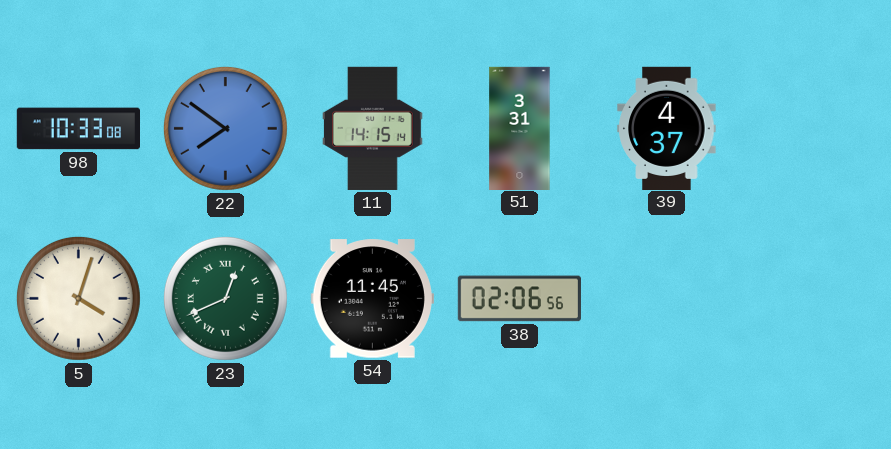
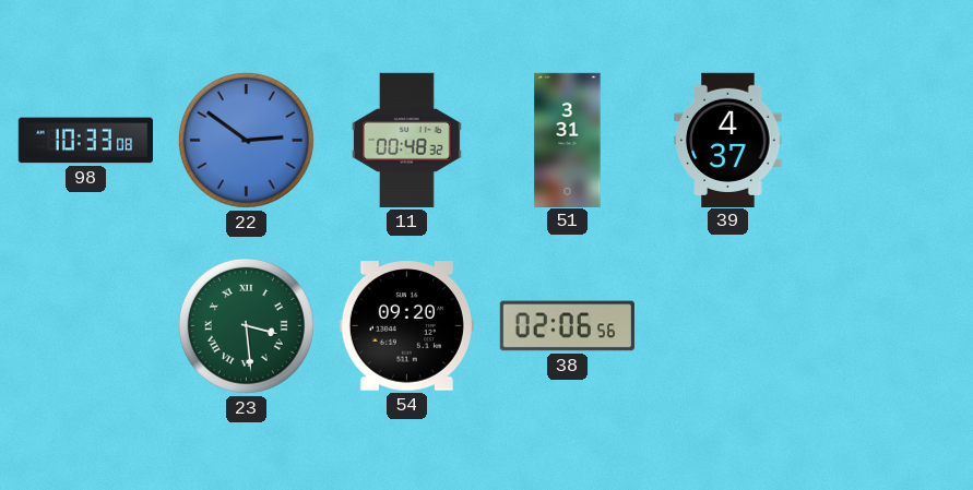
22: 7:51 -> 2:51 (246, 140)
11: 14:15 -> 00:48 (406, 140)
5: 4:03 -> none (78, 298)
23: 12:41 -> 3:29 (246, 325)
54: 11:45 -> 09:20 (406, 326)
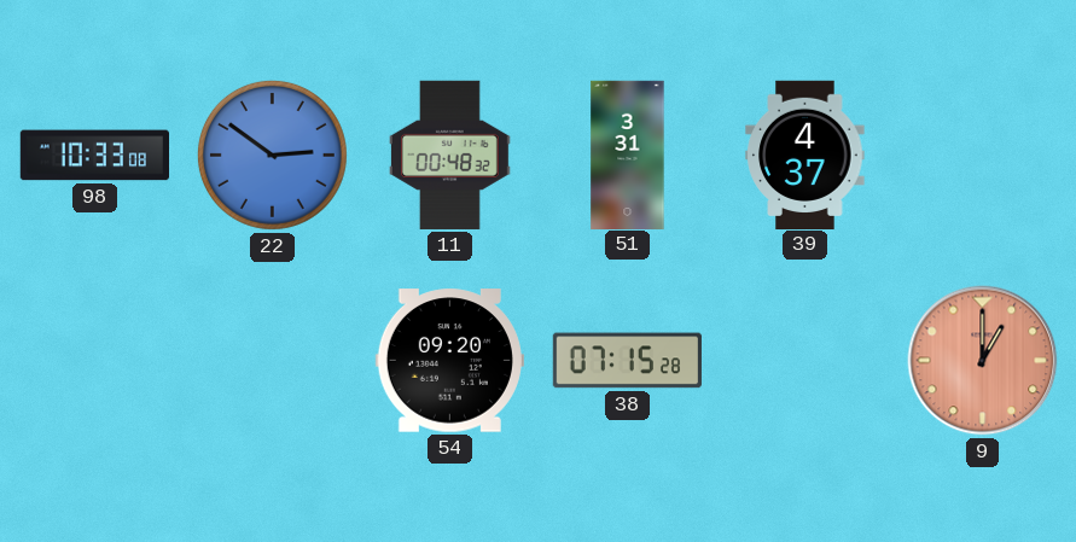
23: 3:29 -> none (246, 325)
38: 02:06 -> 07:15 (627, 361)
9: none -> 1:00 (983, 361)
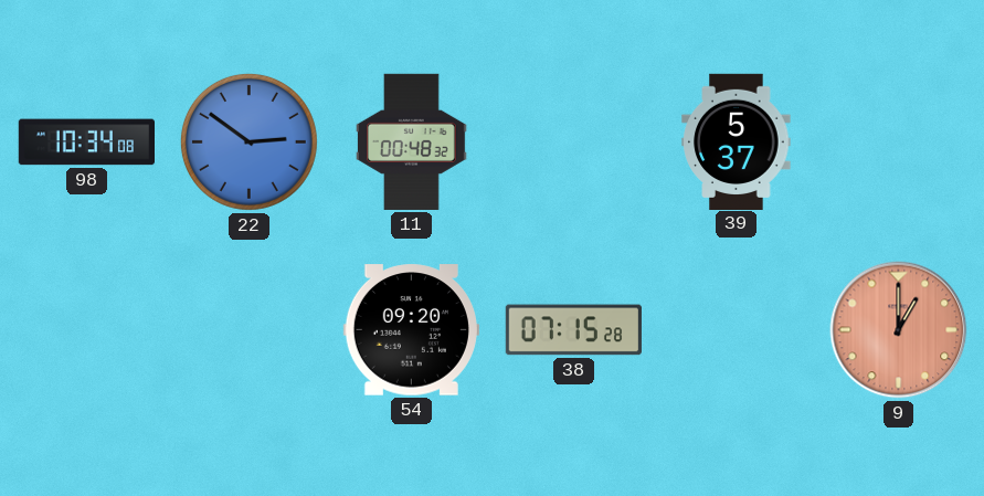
98: 10:33 -> 10:34 (86, 143)
51: 3:31 -> none (628, 155)
39: 4:37 -> 5:37 (737, 141)
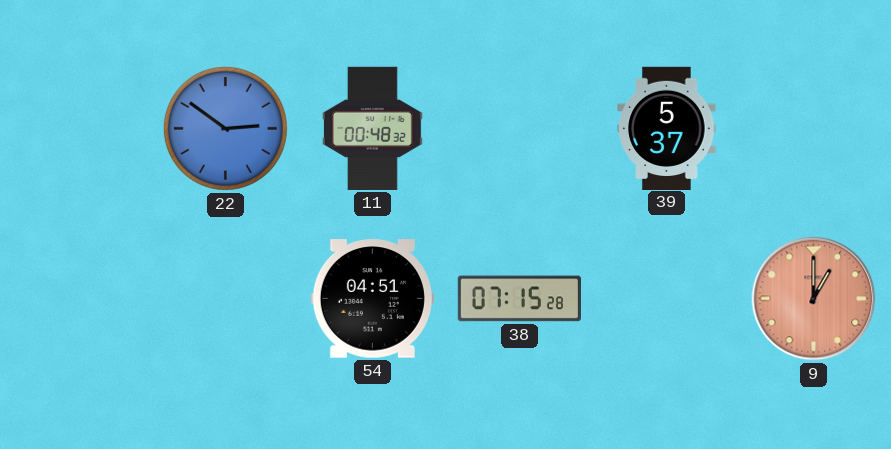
98: 10:34 -> none (86, 143)
54: 09:20 -> 04:51 (372, 299)
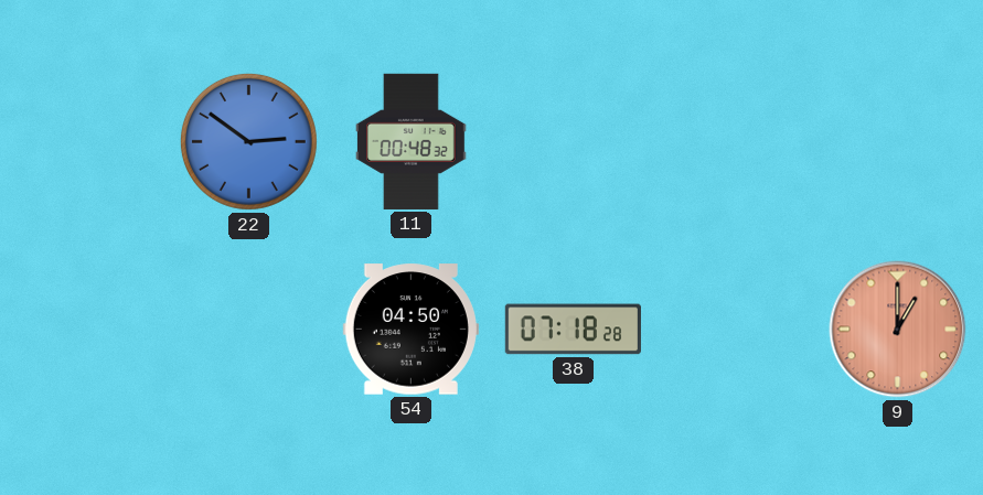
39: 5:37 -> none (667, 128)
54: 04:51 -> 04:50 (410, 330)
38: 07:15 -> 07:18 (573, 330)
